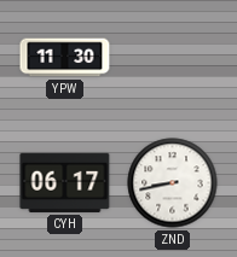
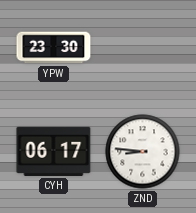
YPW: 11:30 -> 23:30 (54, 48)
ZND: 8:43 -> 8:46 (143, 152)
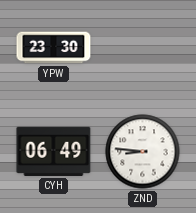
CYH: 06:17 -> 06:49 (54, 151)
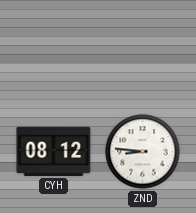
YPW: 23:30 -> none (54, 48)
CYH: 06:49 -> 08:12 (54, 151)
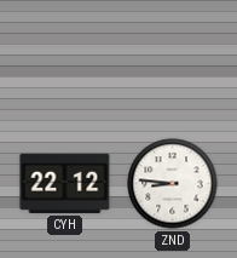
CYH: 08:12 -> 22:12 (65, 183)
